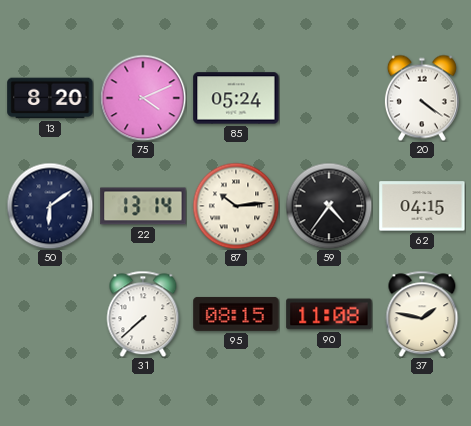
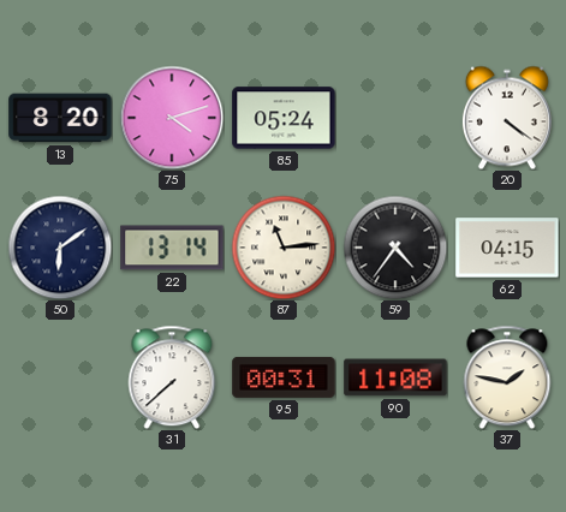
75: 4:11 -> 4:12 (172, 118)
87: 10:14 -> 11:14 (284, 248)
95: 08:15 -> 00:31 (284, 377)
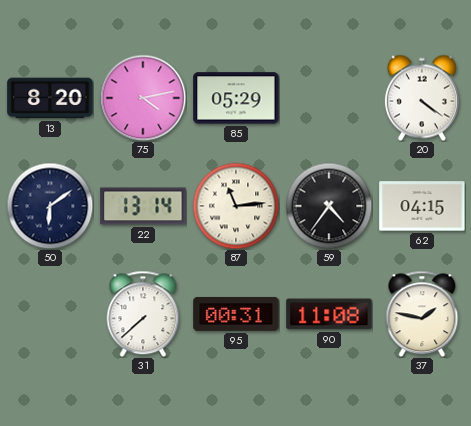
75: 4:12 -> 4:13 (143, 98)
85: 05:24 -> 05:29 (236, 98)
